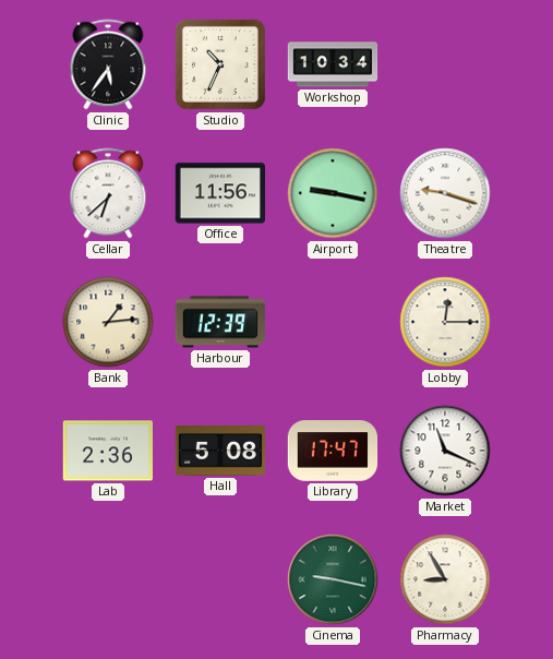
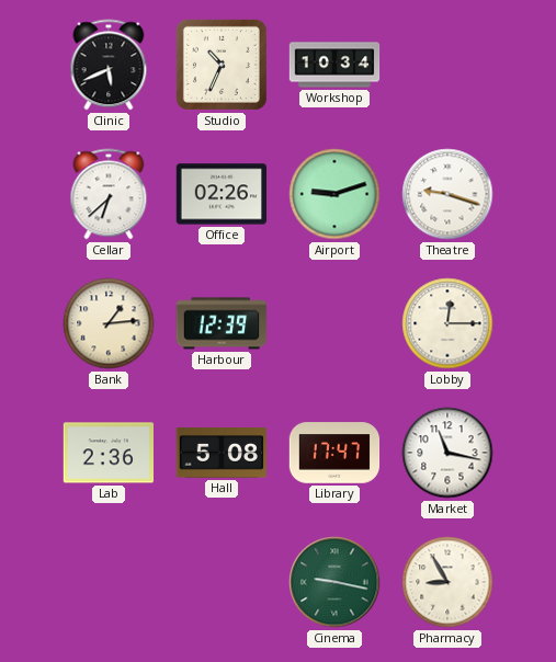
Clinic: 5:36 -> 5:41 (109, 65)
Office: 11:56 -> 02:26 (222, 194)
Airport: 9:17 -> 9:12 (334, 194)
Market: 11:19 -> 11:17 (447, 453)
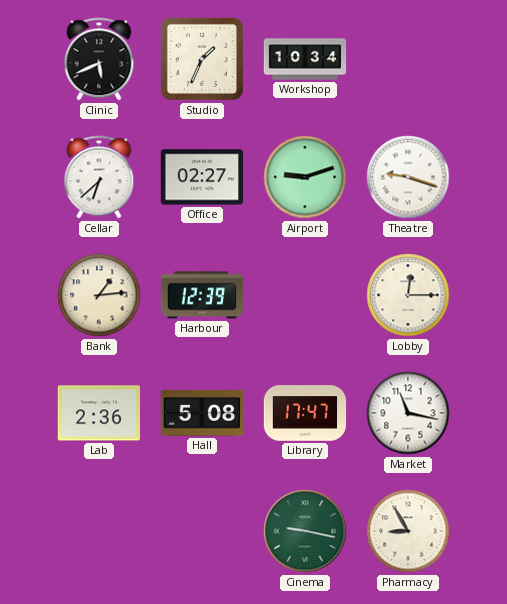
Studio: 10:34 -> 1:34 (202, 59)
Office: 02:26 -> 02:27 (202, 177)
